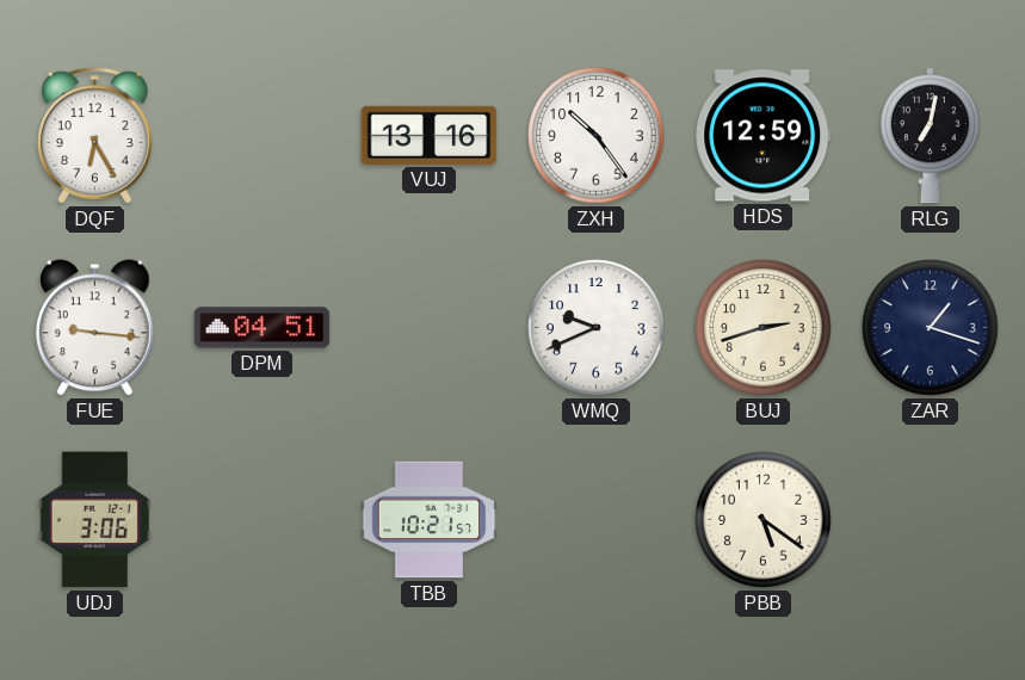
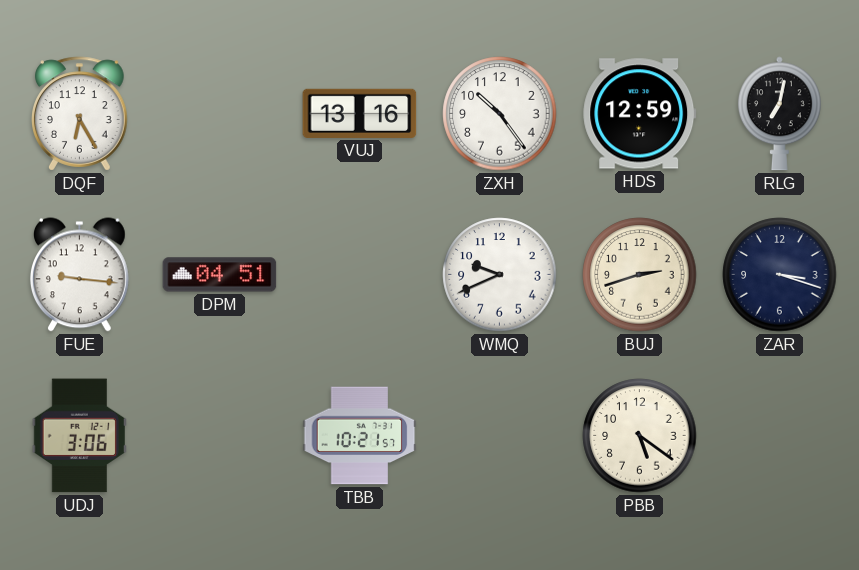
ZAR: 1:18 -> 3:18 (780, 275)
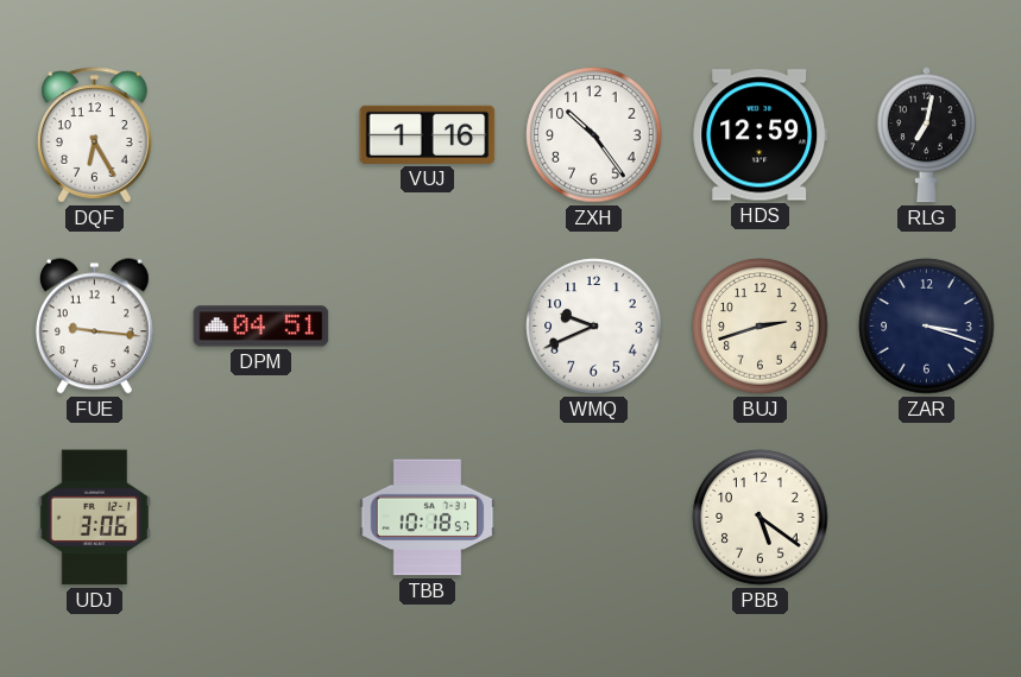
VUJ: 13:16 -> 1:16 (428, 134)
TBB: 10:21 -> 10:18 (428, 518)
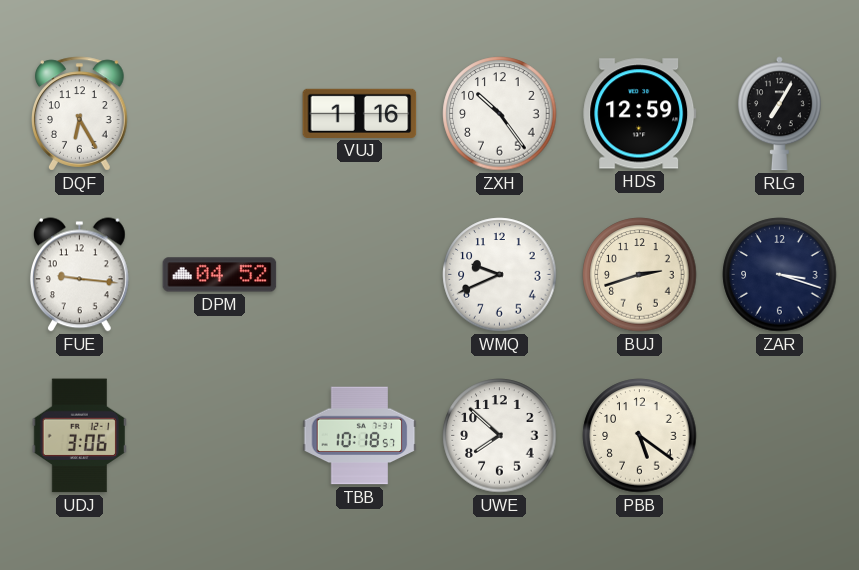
RLG: 7:02 -> 7:05 (779, 114)
DPM: 04:51 -> 04:52 (220, 275)
UWE: none -> 7:52 (500, 436)
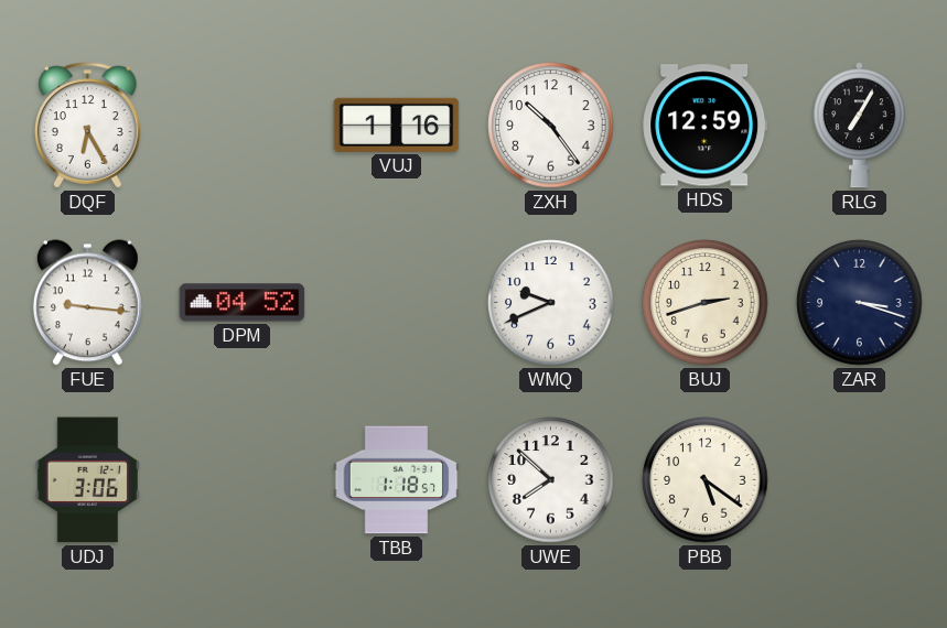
TBB: 10:18 -> 1:18 (397, 480)
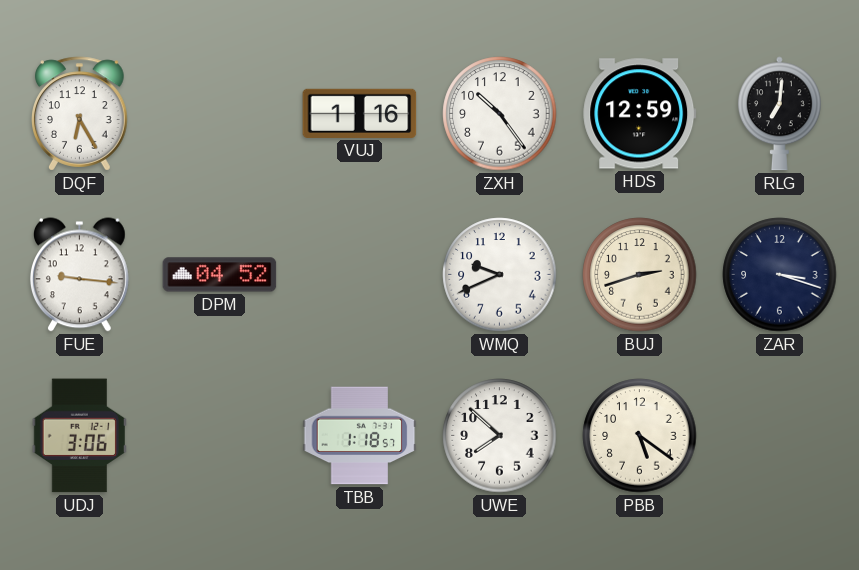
RLG: 7:05 -> 7:01 (779, 114)
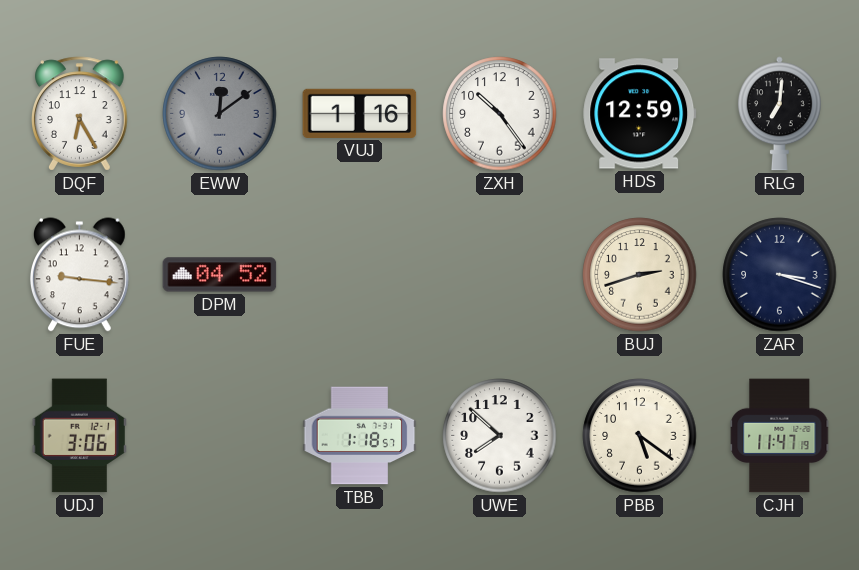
EWW: none -> 12:09 (220, 114)
WMQ: 9:41 -> none (500, 275)
CJH: none -> 11:47 (780, 436)
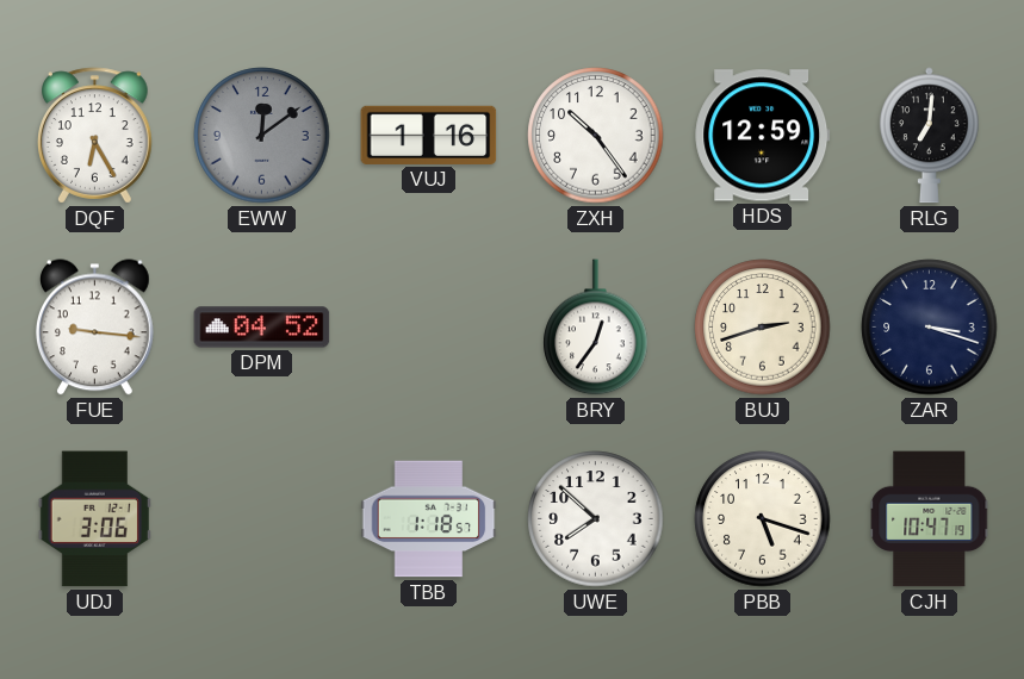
BRY: none -> 12:36 (596, 328)
PBB: 5:21 -> 5:18 (763, 519)
CJH: 11:47 -> 10:47 (930, 519)
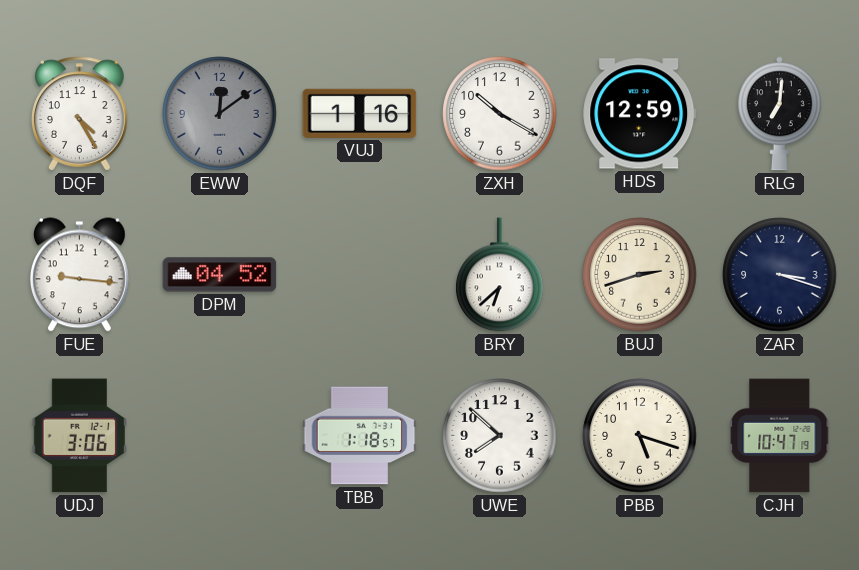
DQF: 6:25 -> 4:25 (80, 114)
ZXH: 10:24 -> 10:20 (500, 114)
BRY: 12:36 -> 6:38 (500, 275)
